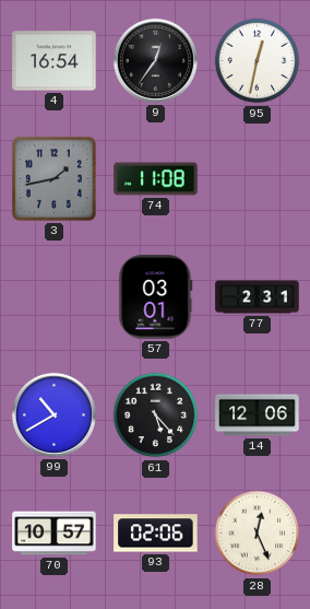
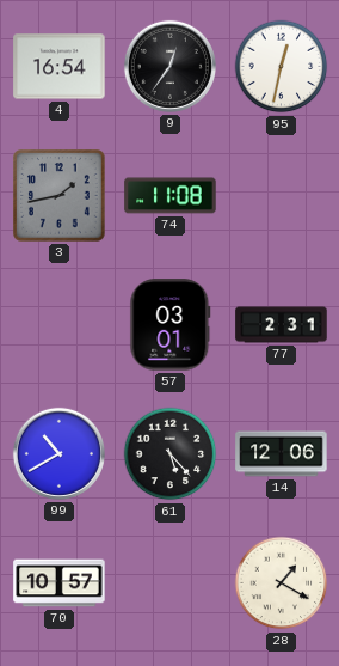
93: 02:06 -> none (156, 534)
28: 12:26 -> 1:20 (282, 583)
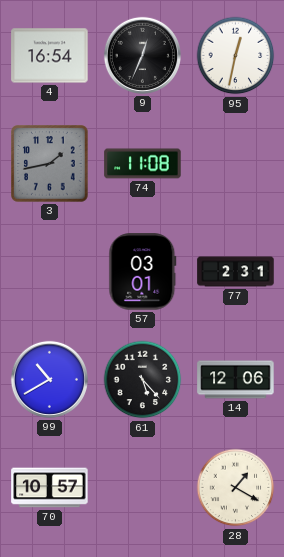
9: 12:36 -> 12:34 (142, 55)
